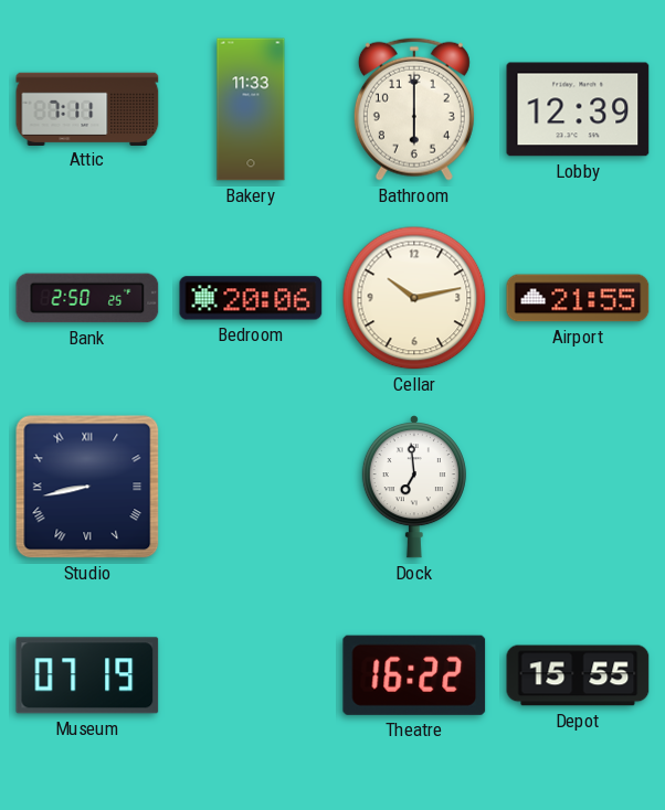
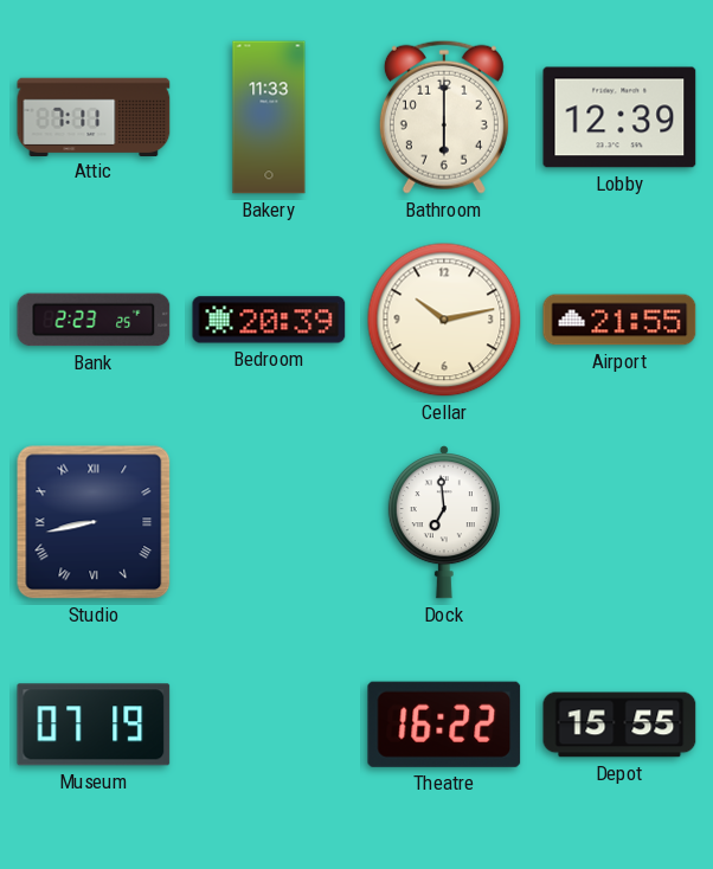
Bank: 2:50 -> 2:23 (94, 320)
Bedroom: 20:06 -> 20:39 (269, 320)
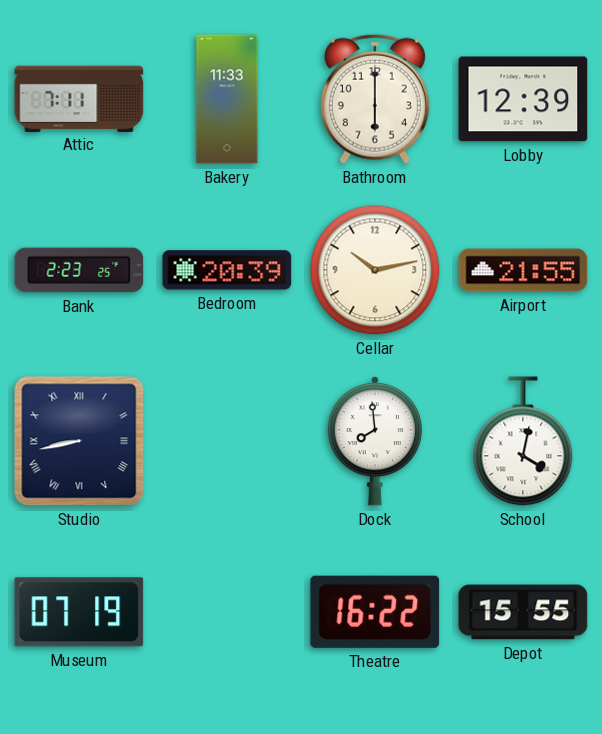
Dock: 6:59 -> 7:59 (375, 442)
School: none -> 4:02 (523, 441)
